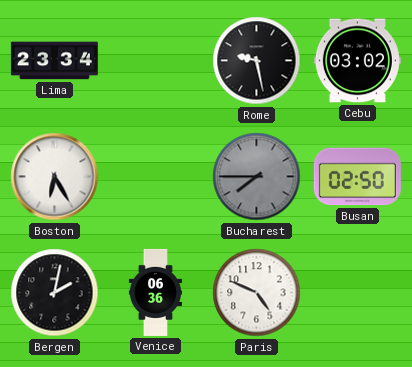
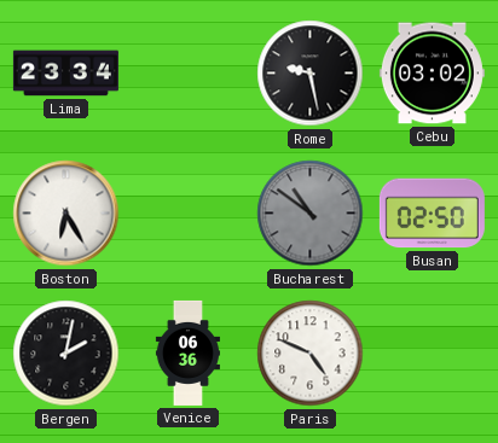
Bucharest: 7:45 -> 10:51 (311, 214)
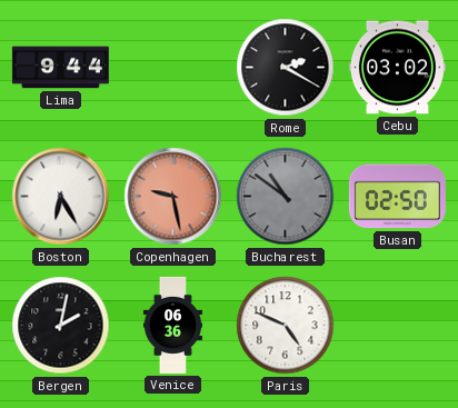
Lima: 23:34 -> 9:44 (60, 68)
Rome: 9:28 -> 2:20 (286, 68)
Copenhagen: none -> 9:28 (173, 197)
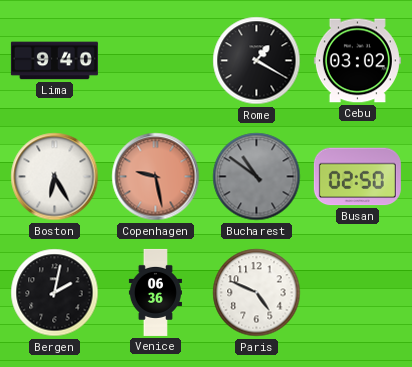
Lima: 9:44 -> 9:40 (54, 61)
Rome: 2:20 -> 1:20 (257, 61)
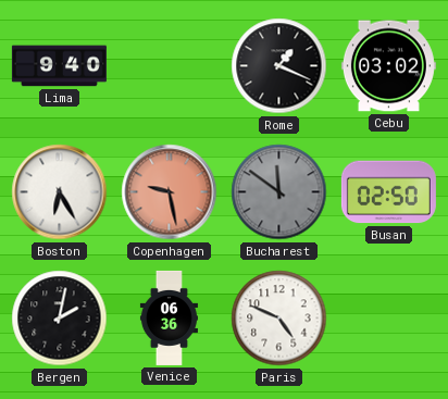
Rome: 1:20 -> 1:19 (279, 66)
Bucharest: 10:51 -> 11:51 (279, 192)
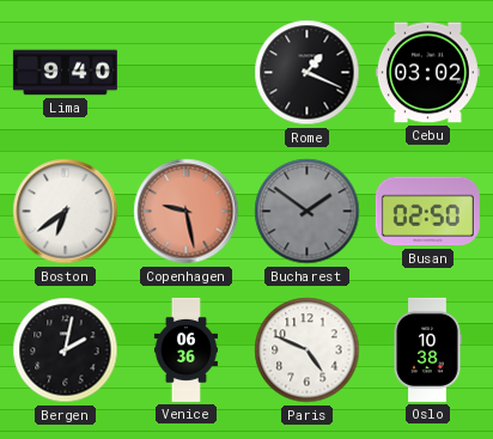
Boston: 6:25 -> 6:39 (66, 212)
Bucharest: 11:51 -> 1:51 (308, 212)
Oslo: none -> 10:38 (427, 349)
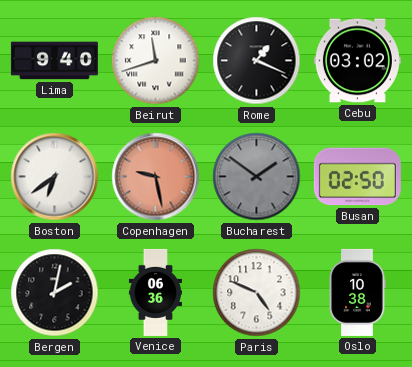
Beirut: none -> 11:42 (156, 61)
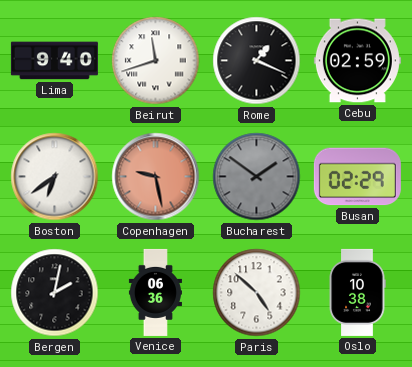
Cebu: 03:02 -> 02:59 (357, 61)
Busan: 02:50 -> 02:29 (357, 177)
Paris: 4:49 -> 4:52 (257, 293)
